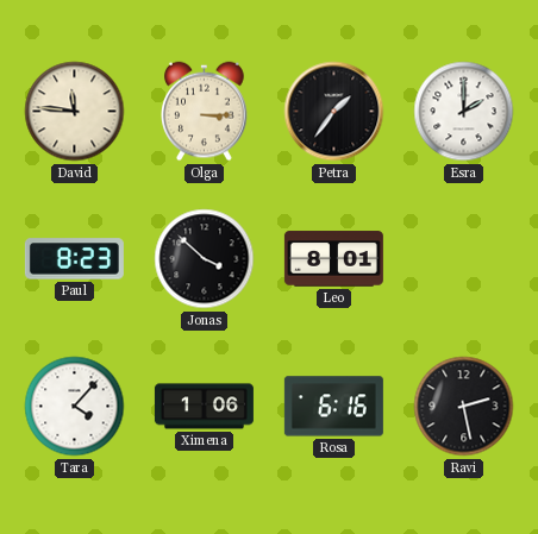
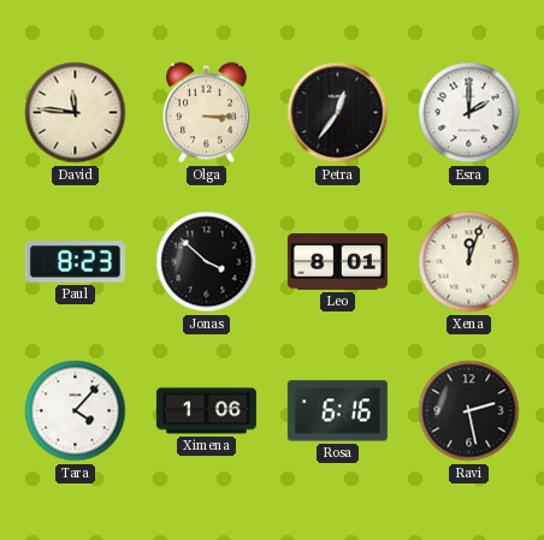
Petra: 1:36 -> 12:36 (338, 113)
Xena: none -> 12:03 (469, 262)
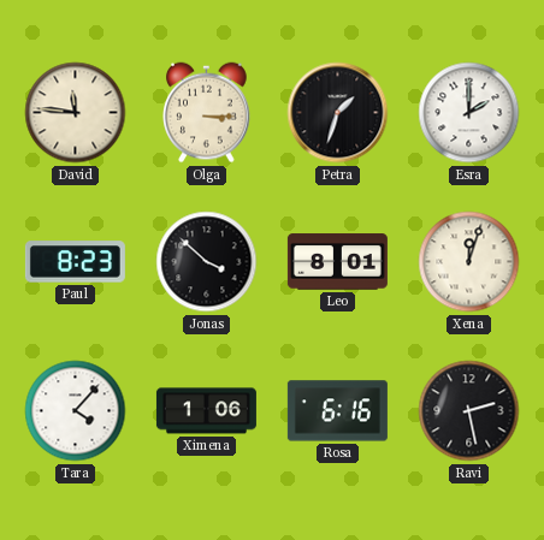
Petra: 12:36 -> 1:33 (338, 113)
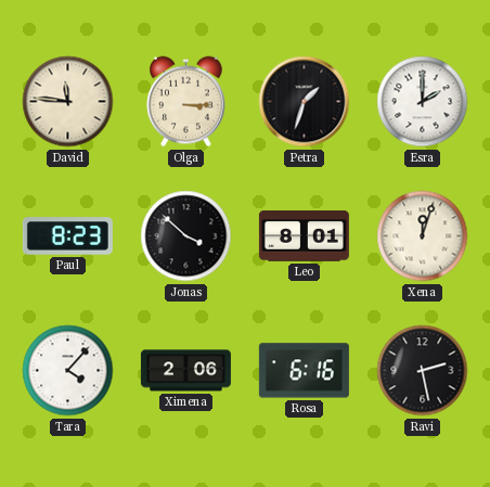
Ximena: 1:06 -> 2:06 (185, 371)
